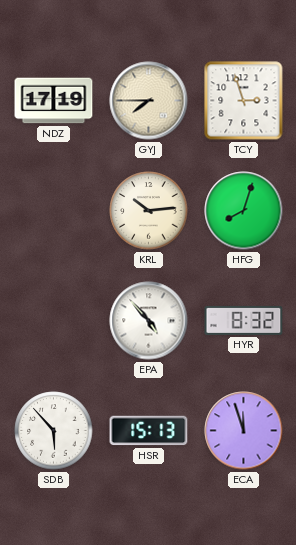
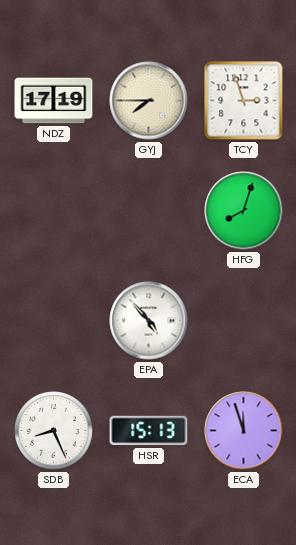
KRL: 10:14 -> none (149, 211)
HYR: 8:32 -> none (244, 320)
SDB: 5:53 -> 8:26 (54, 431)
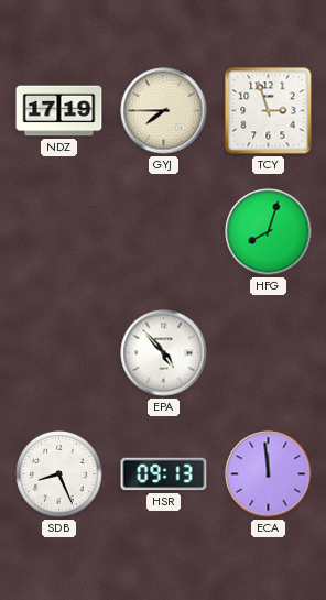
HSR: 15:13 -> 09:13 (164, 474)
ECA: 11:57 -> 11:59 (269, 474)
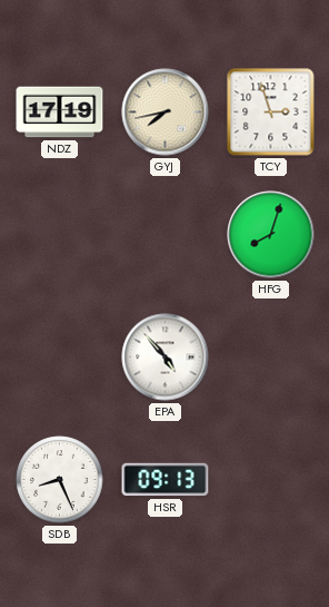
GYJ: 7:45 -> 7:43 (166, 112)
ECA: 11:59 -> none (269, 474)
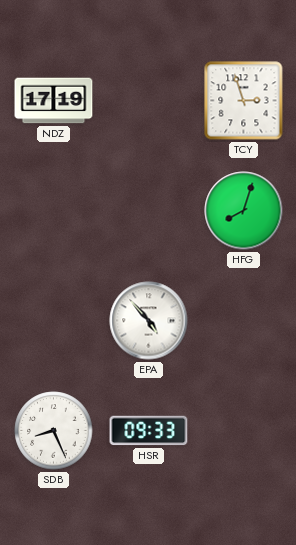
GYJ: 7:43 -> none (166, 112)
HSR: 09:13 -> 09:33 (149, 431)
